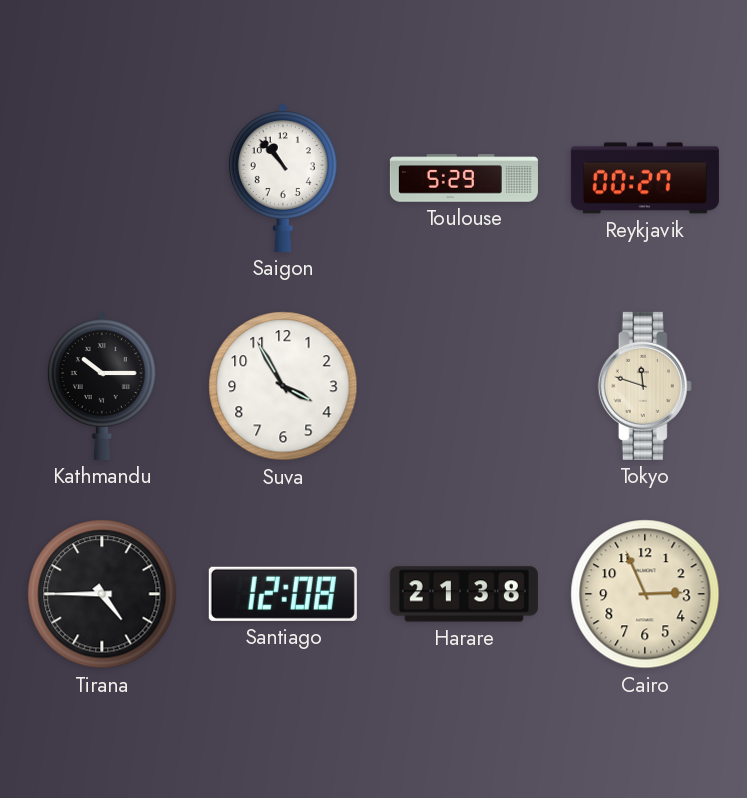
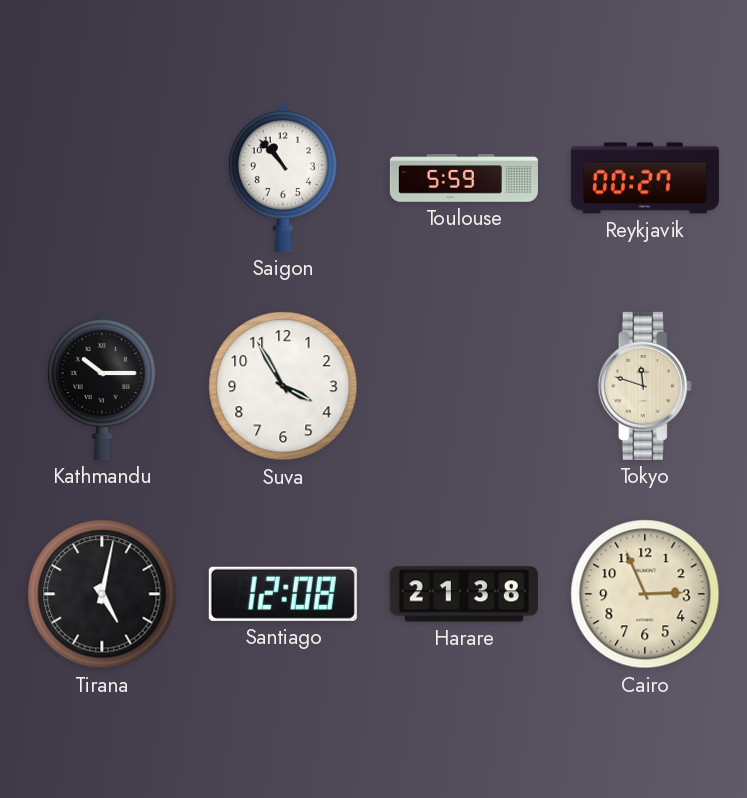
Toulouse: 5:29 -> 5:59 (464, 178)
Tirana: 4:45 -> 5:02 (102, 594)
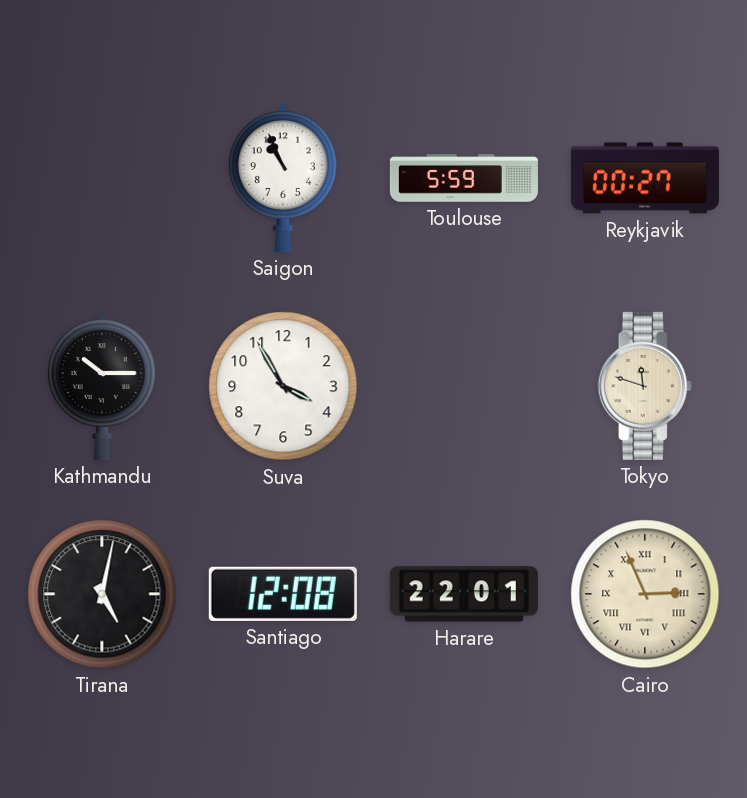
Saigon: 10:53 -> 10:56 (283, 178)
Harare: 21:38 -> 22:01 (464, 594)
Cairo numerals: Arabic -> Roman (645, 594)
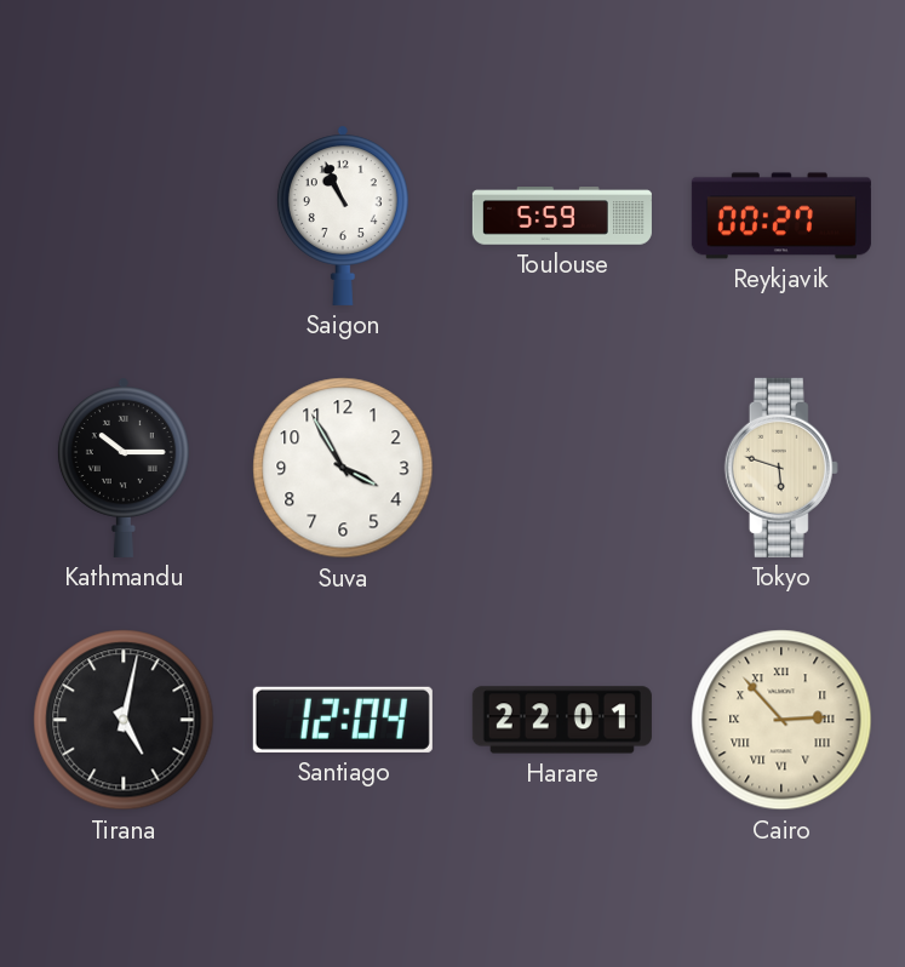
Tokyo: 11:48 -> 5:48 (781, 468)
Santiago: 12:08 -> 12:04 (343, 720)
Cairo: 2:56 -> 2:53 (781, 720)
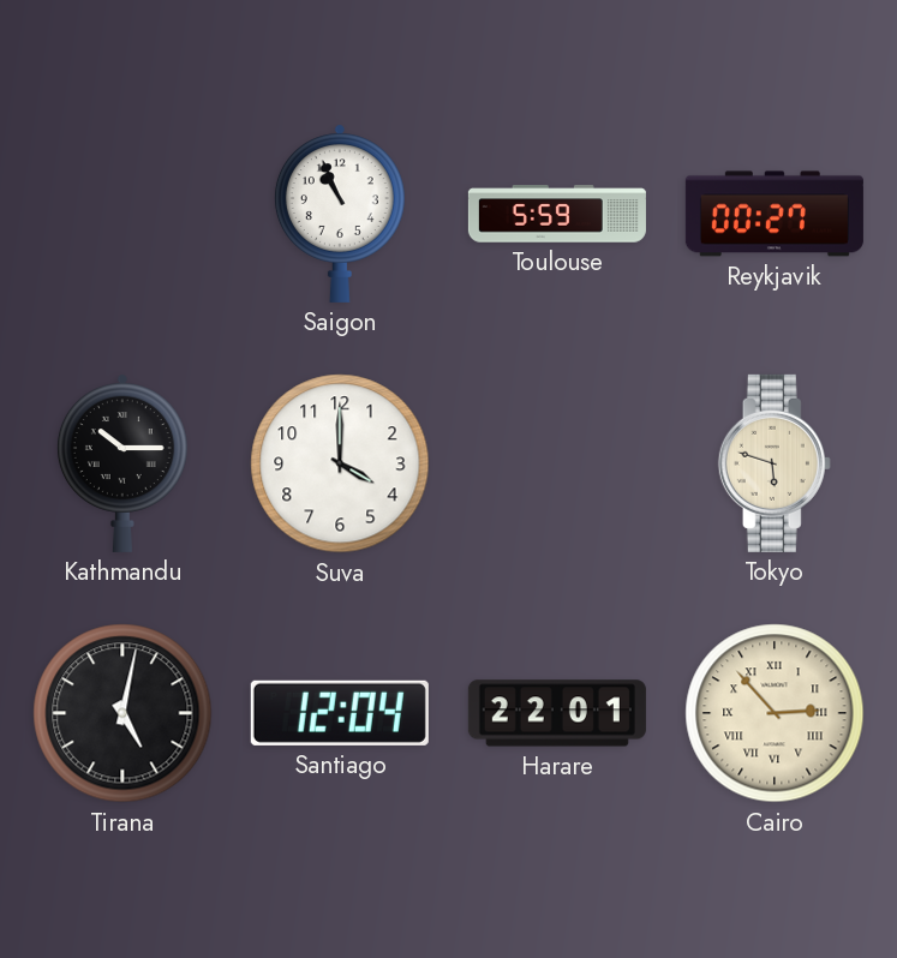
Suva: 3:55 -> 4:00 (340, 463)
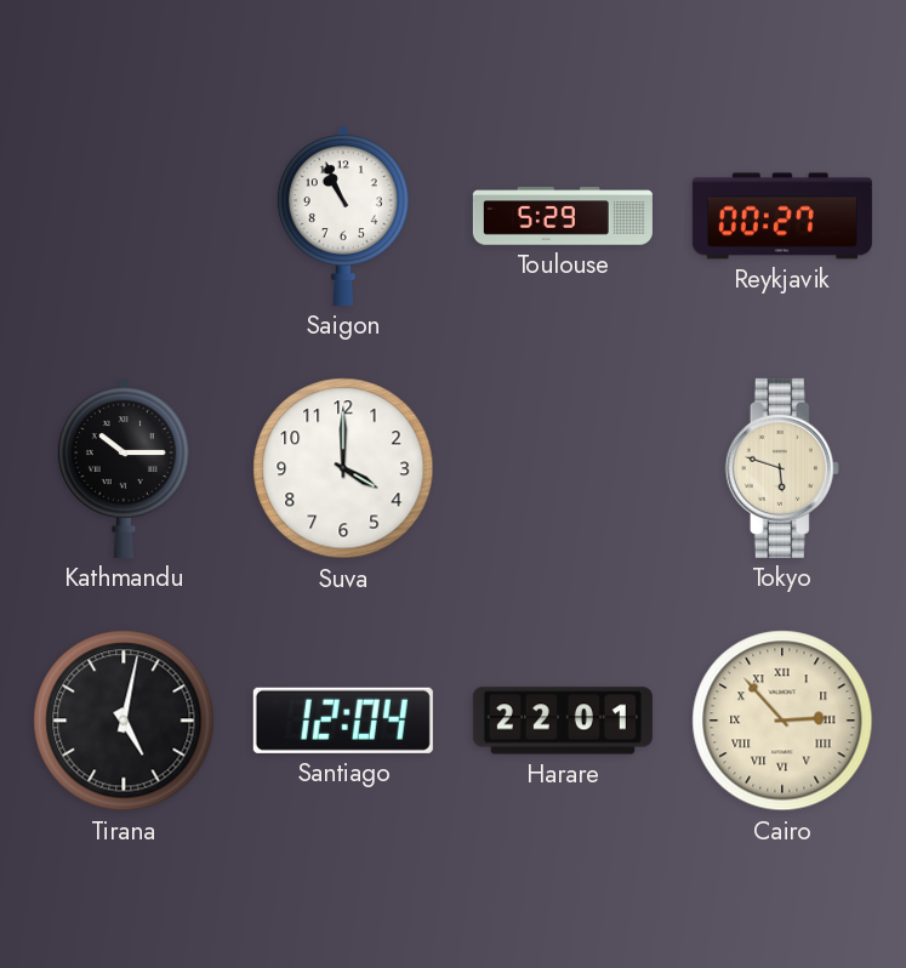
Toulouse: 5:59 -> 5:29 (563, 216)
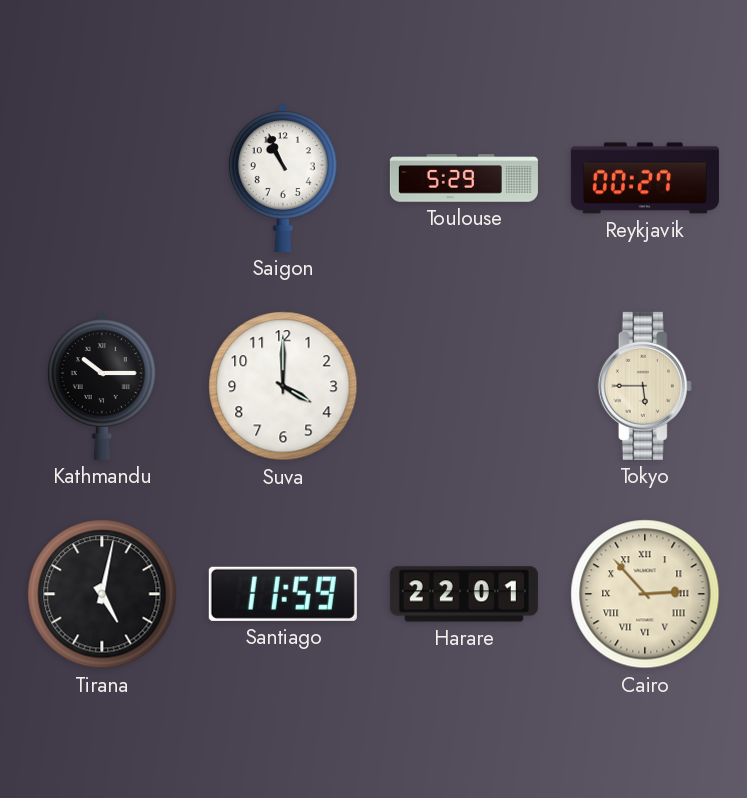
Tokyo: 5:48 -> 5:45 (645, 386)
Santiago: 12:04 -> 11:59 (283, 594)
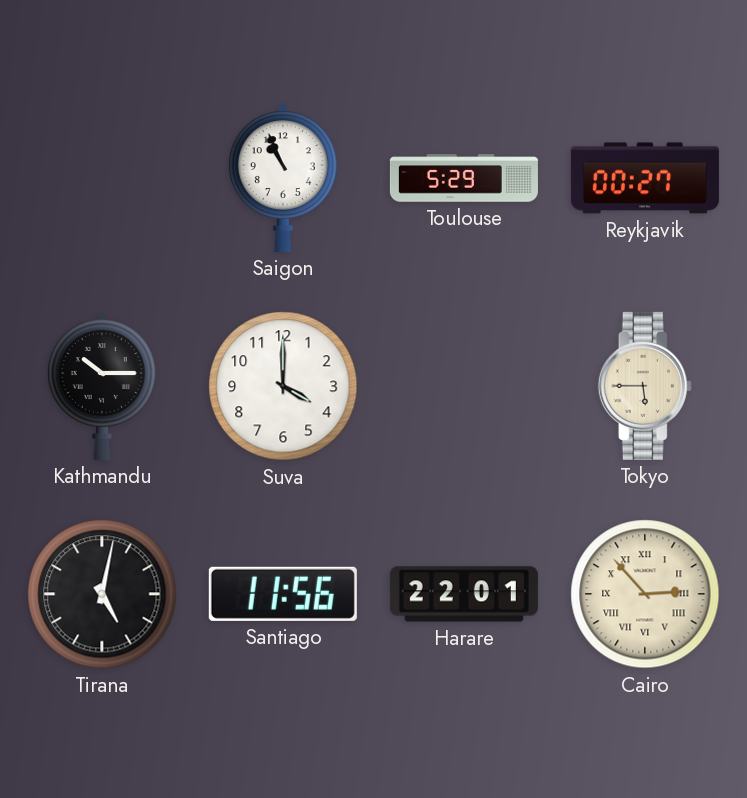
Santiago: 11:59 -> 11:56 (283, 594)
